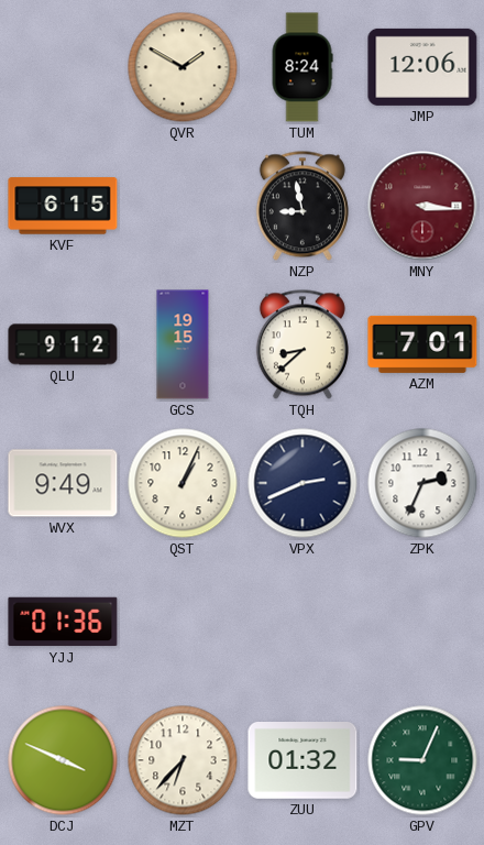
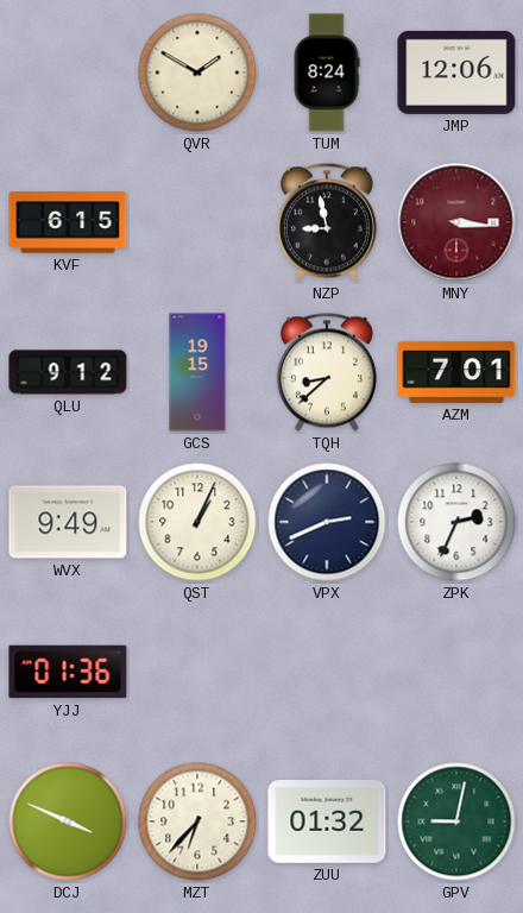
GPV: 9:04 -> 9:02 (456, 821)
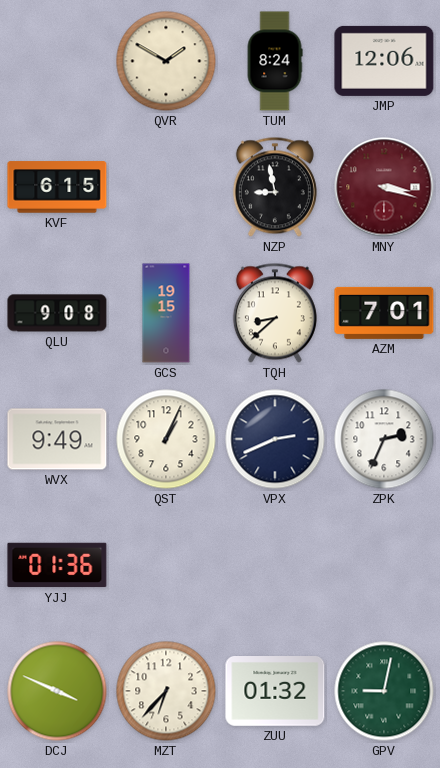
MNY: 3:16 -> 3:18 (384, 187)
QLU: 9:12 -> 9:08 (57, 313)
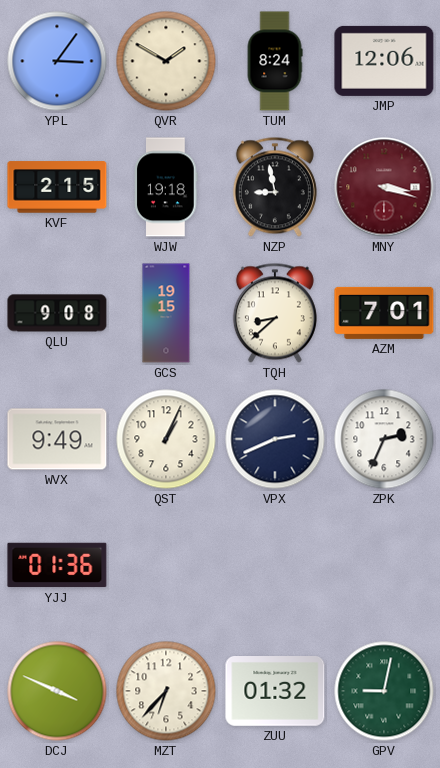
YPL: none -> 3:06 (57, 61)
KVF: 6:15 -> 2:15 (57, 187)
WJW: none -> 19:18 (166, 187)
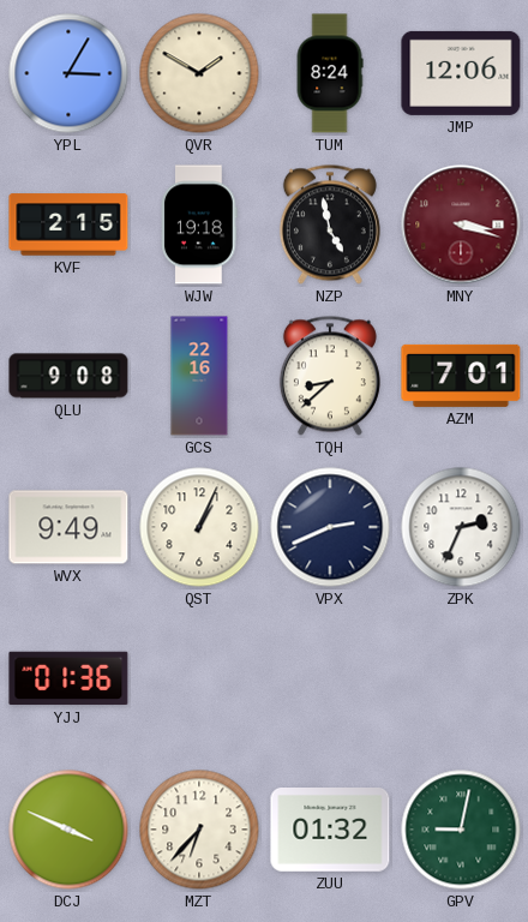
YPL: 3:06 -> 3:05 (68, 73)
NZP: 8:58 -> 4:58 (330, 224)
GCS: 19:15 -> 22:16 (199, 376)
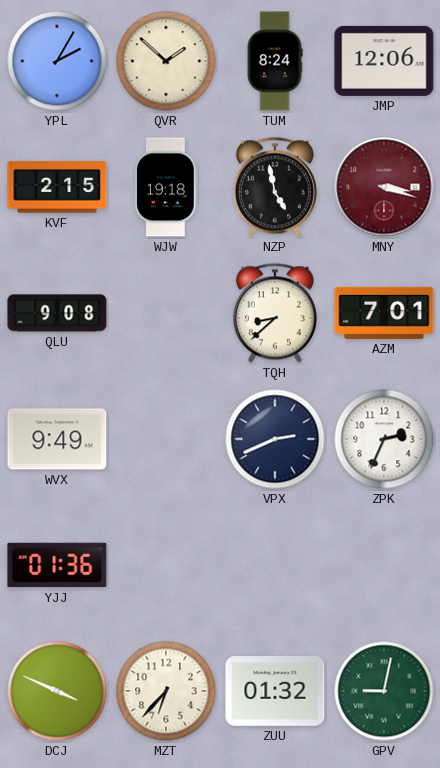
YPL: 3:05 -> 2:05 (57, 61)
QVR: 1:50 -> 1:52 (166, 61)
GCS: 22:16 -> none (199, 376)
QST: 1:04 -> none (199, 527)
